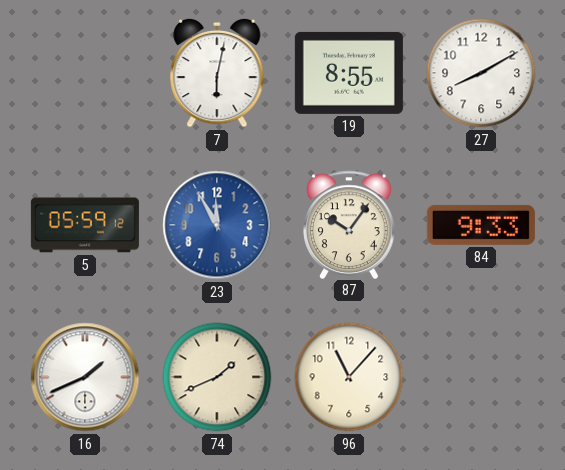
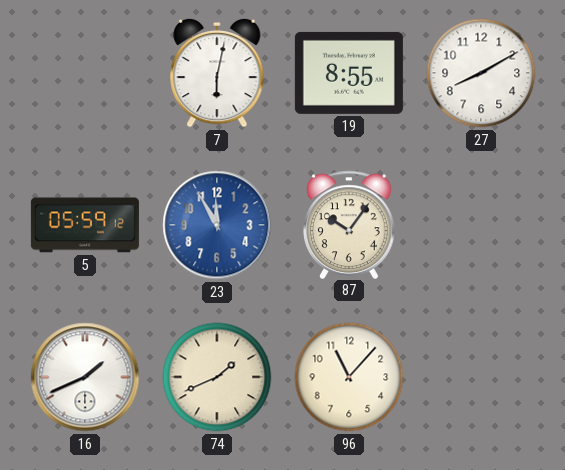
84: 9:33 -> none (481, 225)
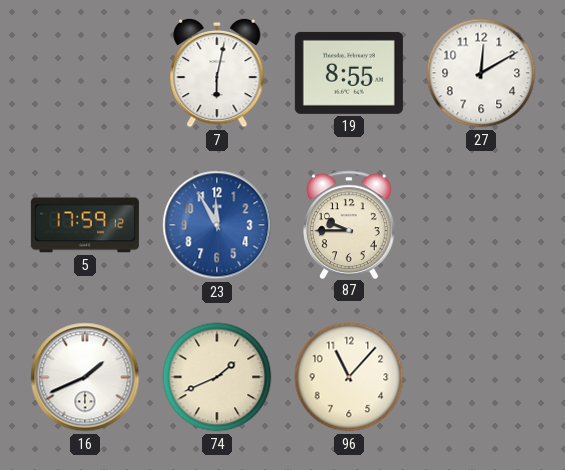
27: 8:10 -> 12:10 (481, 73)
5: 05:59 -> 17:59 (85, 225)
87: 10:06 -> 9:45 (350, 224)
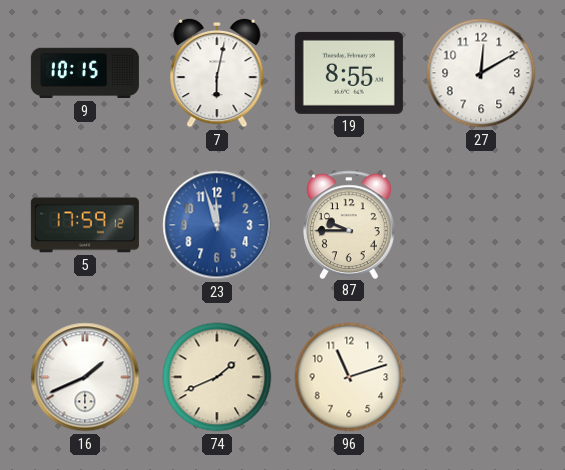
9: none -> 10:15 (85, 73)
23: 11:55 -> 11:57 (217, 225)
96: 11:07 -> 11:12 (349, 377)
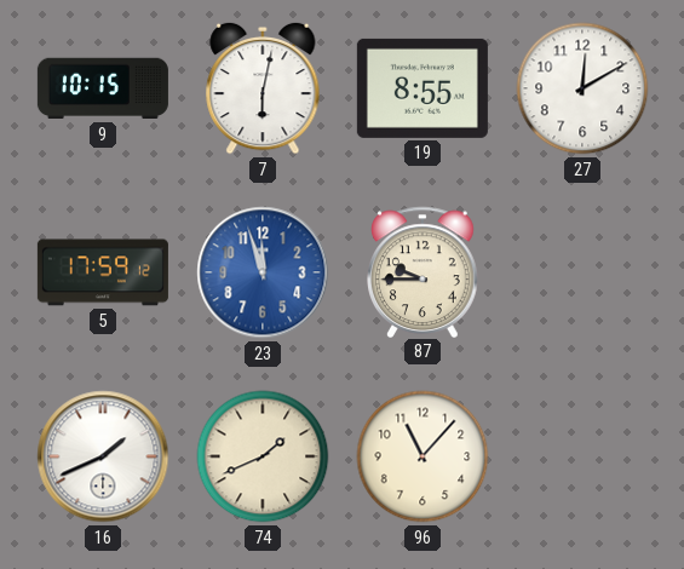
96: 11:12 -> 11:07 (423, 456)
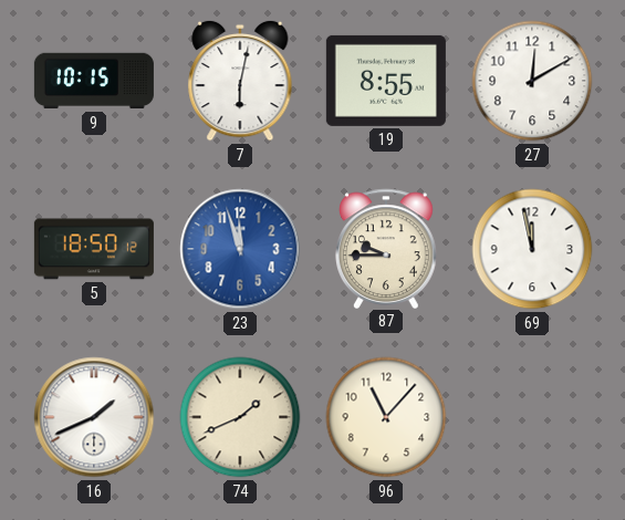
5: 17:59 -> 18:50 (94, 249)
69: none -> 11:58 (532, 249)
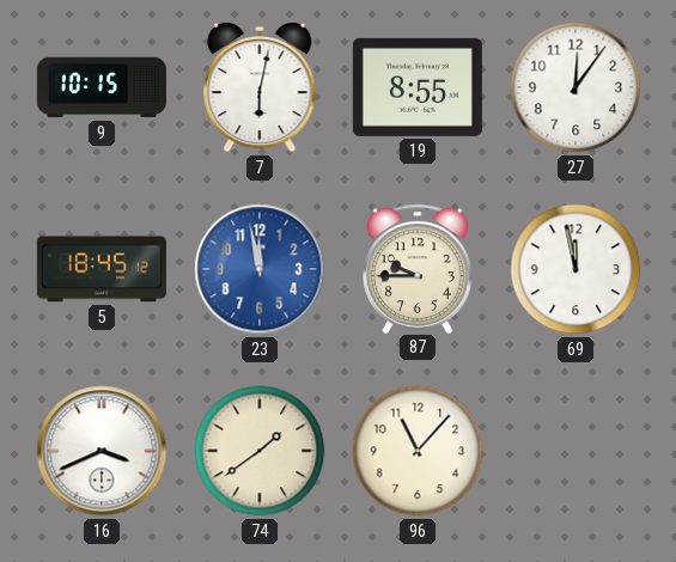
27: 12:10 -> 12:06 (575, 87)
5: 18:50 -> 18:45 (102, 269)
23: 11:57 -> 11:58 (260, 269)
16: 1:41 -> 3:41 (102, 451)
74: 1:41 -> 1:39 (260, 451)
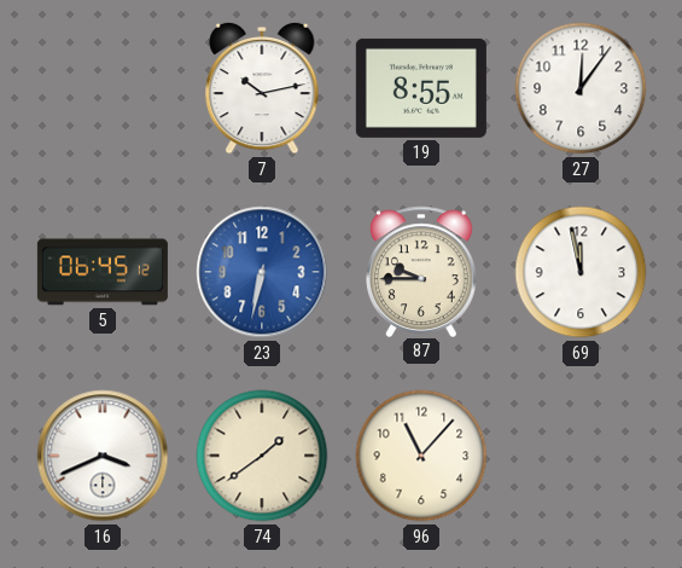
9: 10:15 -> none (102, 87)
7: 6:02 -> 10:13 (262, 88)
5: 18:45 -> 06:45 (103, 272)
23: 11:58 -> 6:32 (262, 272)
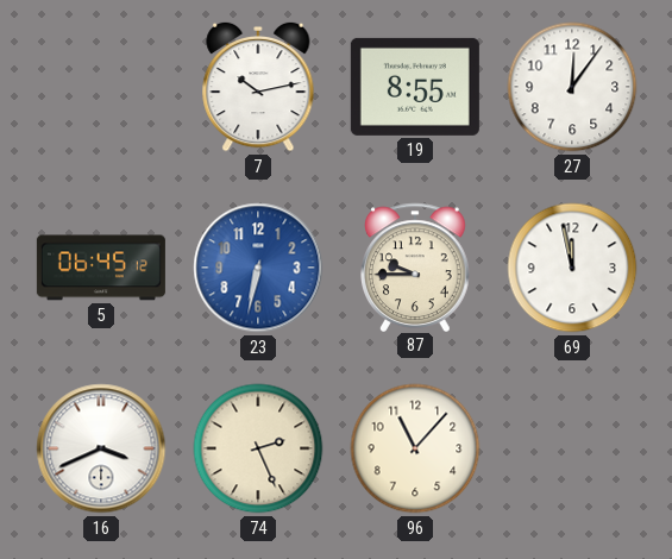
74: 1:39 -> 2:26 (258, 448)
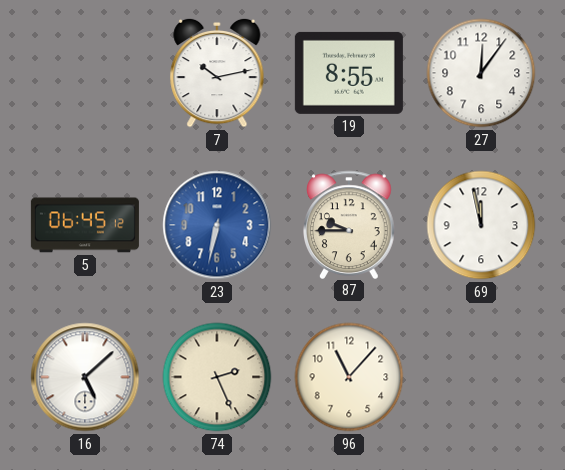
16: 3:41 -> 5:08 (85, 377)
